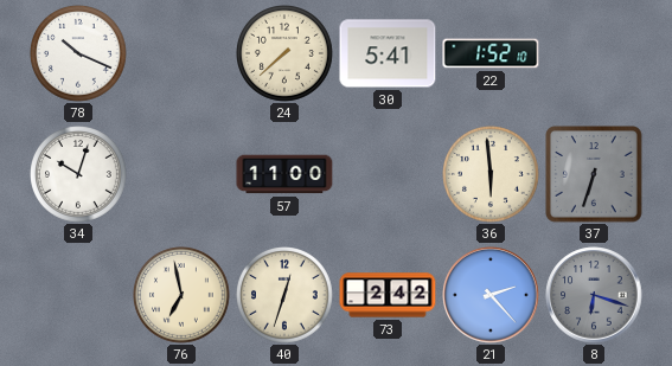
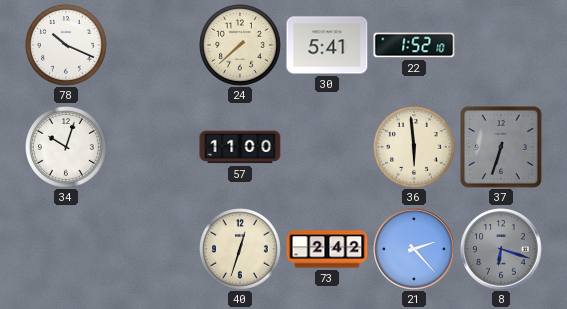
76: 6:58 -> none (183, 296)
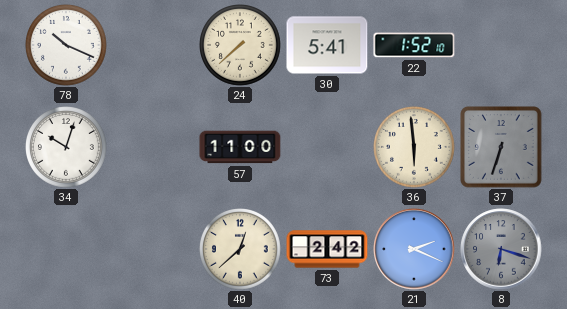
40: 12:33 -> 12:38 (241, 250)
21: 2:23 -> 2:19 (414, 249)
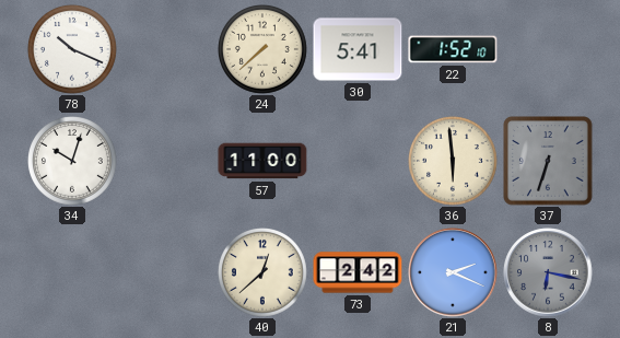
8: 6:18 -> 6:17 (548, 272)
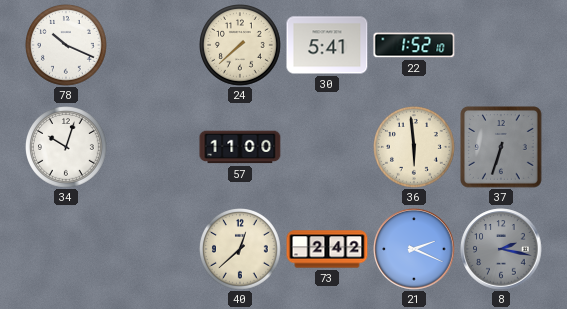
8: 6:17 -> 2:17 (501, 249)
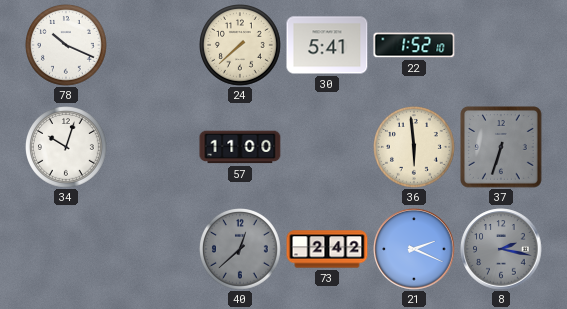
40 dial: cream -> grey (241, 250)
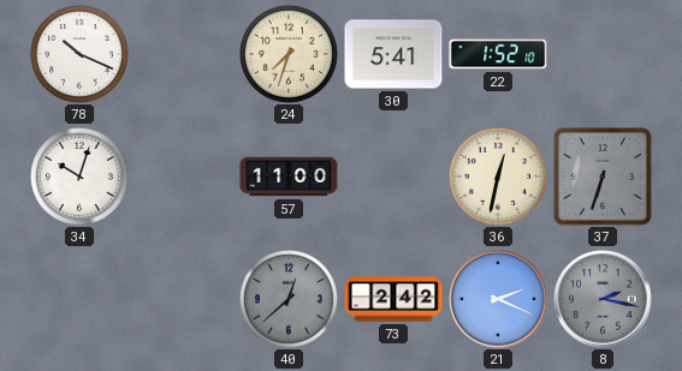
24: 7:38 -> 7:33 (290, 55)
36: 5:59 -> 12:32 (499, 178)
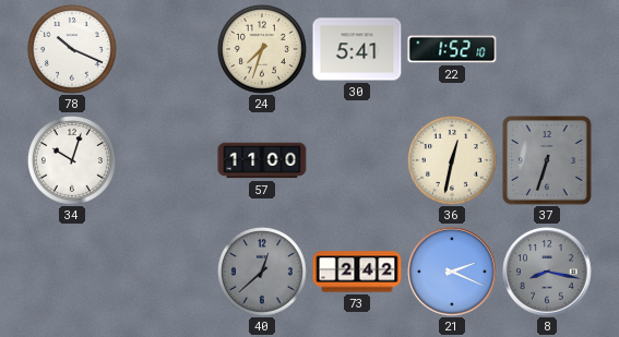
8: 2:17 -> 8:17 (547, 272)
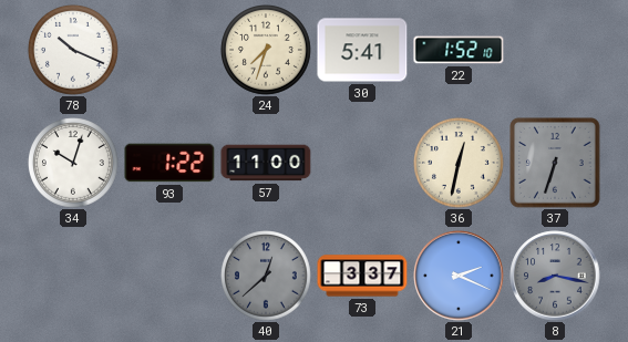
93: none -> 1:22 (169, 163)
73: 2:42 -> 3:37 (362, 276)
